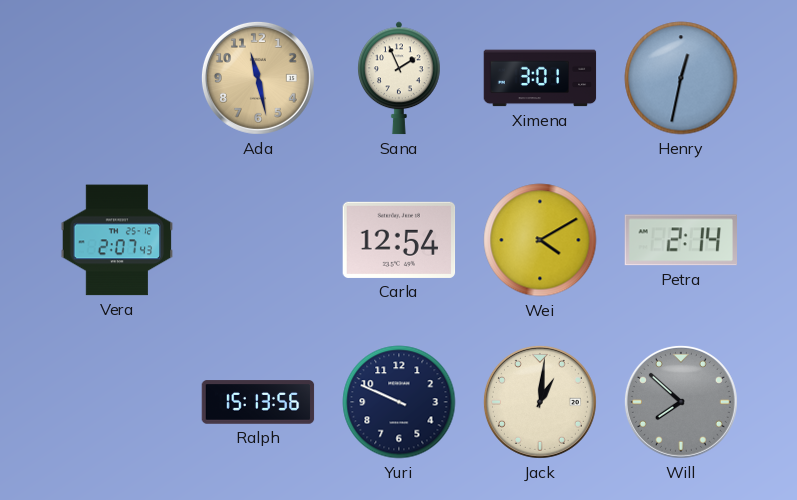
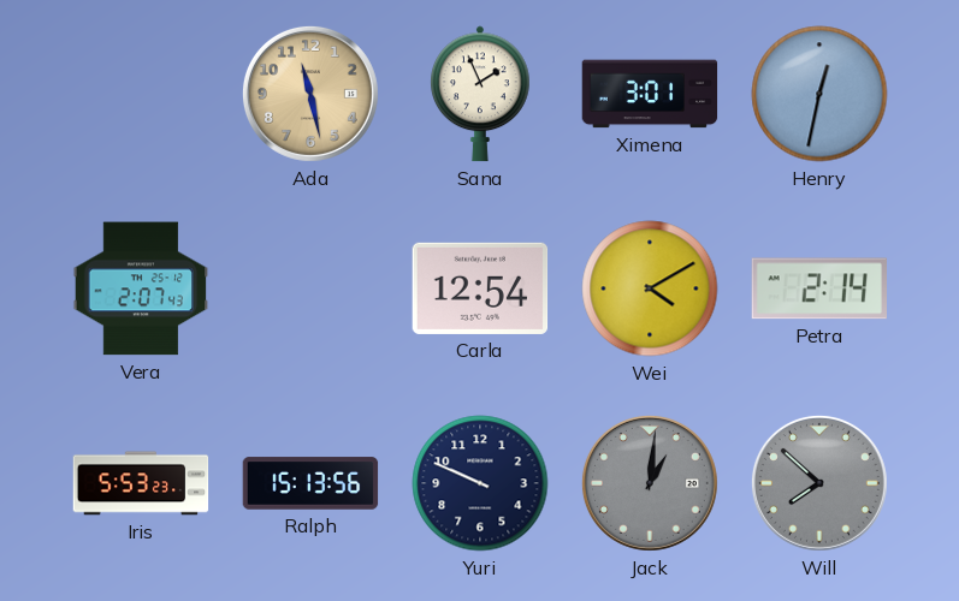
Iris: none -> 5:53 (141, 483)
Jack dial: cream -> grey (650, 483)
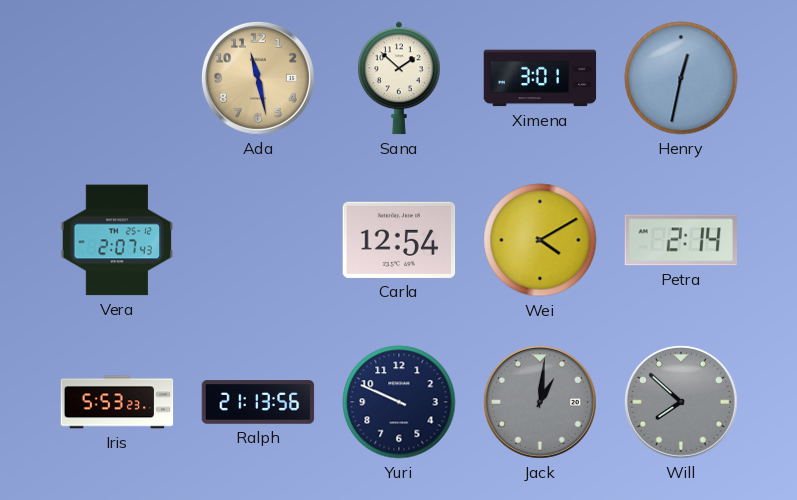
Sana: 1:56 -> 1:52 (400, 78)
Ralph: 15:13 -> 21:13 (258, 402)
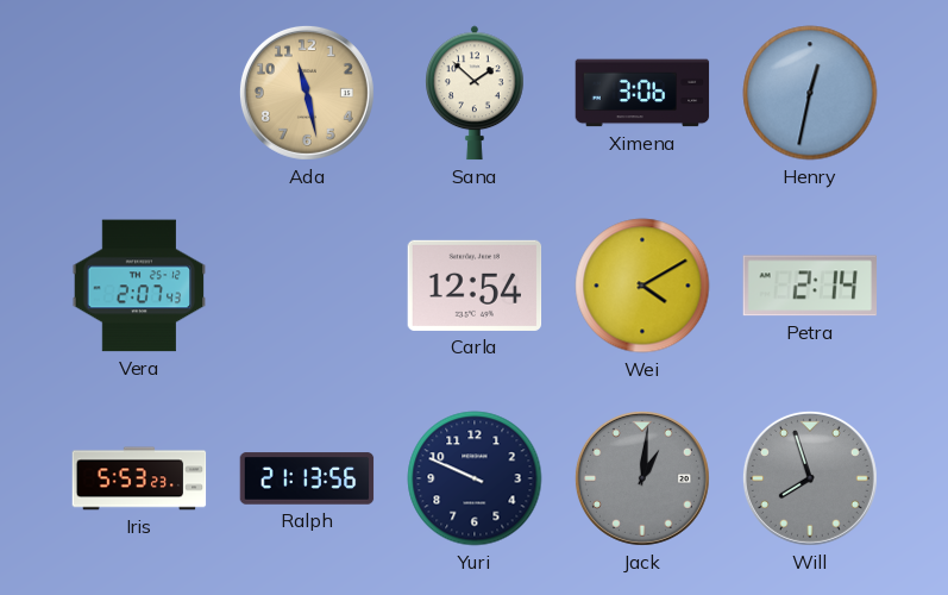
Ximena: 3:01 -> 3:06 (642, 93)
Will: 7:52 -> 7:57 (810, 478)
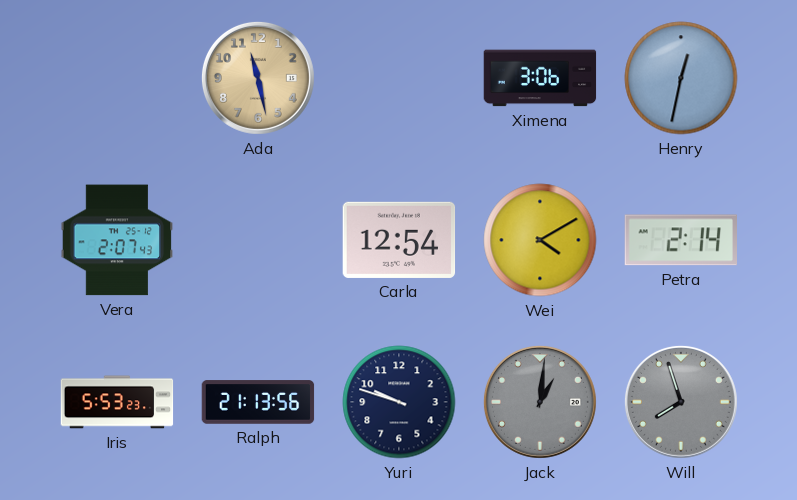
Sana: 1:52 -> none (476, 93)
Yuri: 9:49 -> 9:48 (399, 402)
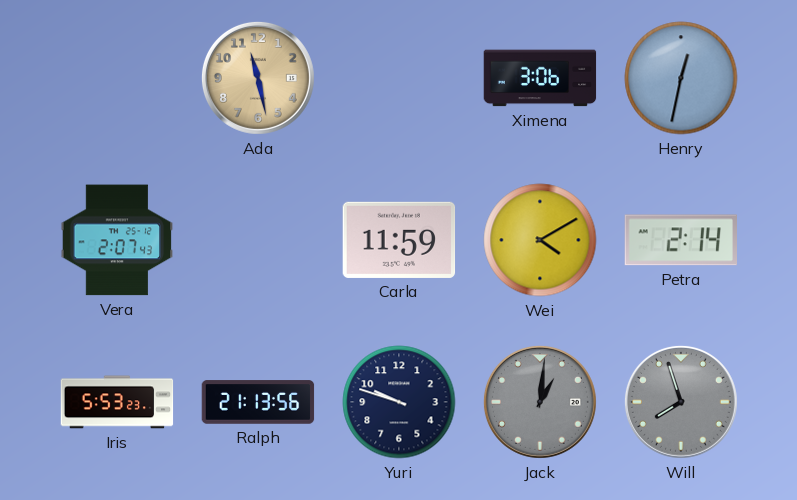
Carla: 12:54 -> 11:59 (399, 240)
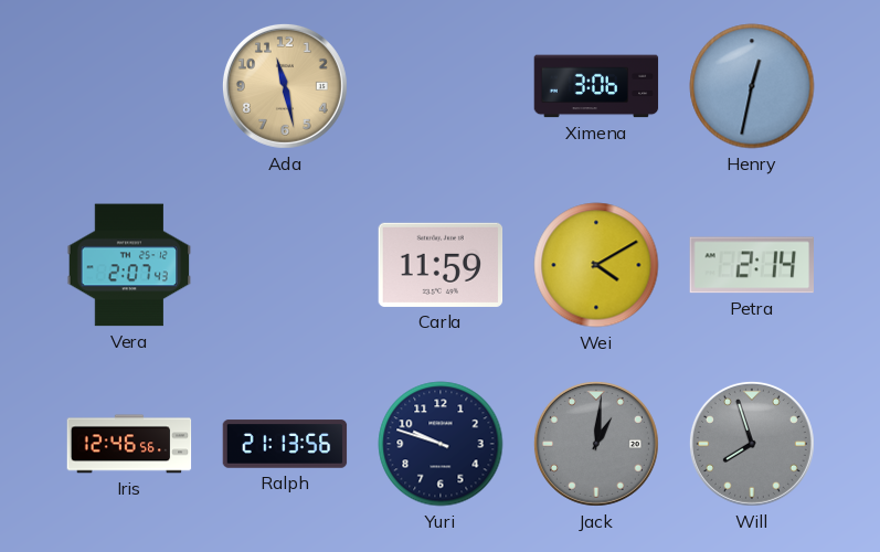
Iris: 5:53 -> 12:46 (129, 444)
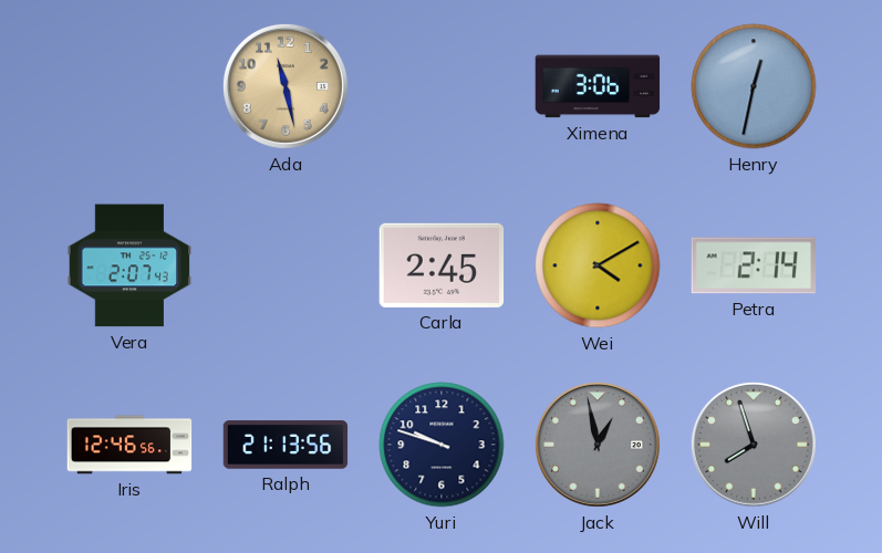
Carla: 11:59 -> 2:45 (442, 265)
Jack: 1:01 -> 12:58 (598, 445)
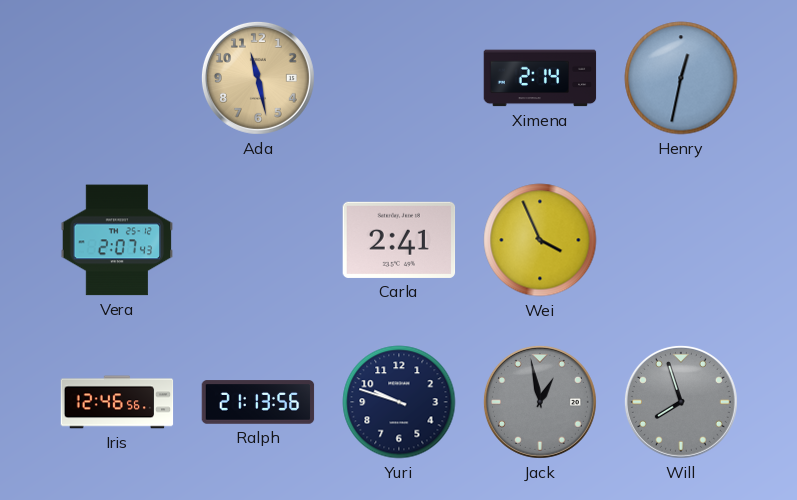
Ximena: 3:06 -> 2:14 (540, 78)
Carla: 2:45 -> 2:41 (399, 240)
Wei: 4:10 -> 3:56 (540, 240)
Petra: 2:14 -> none (753, 265)
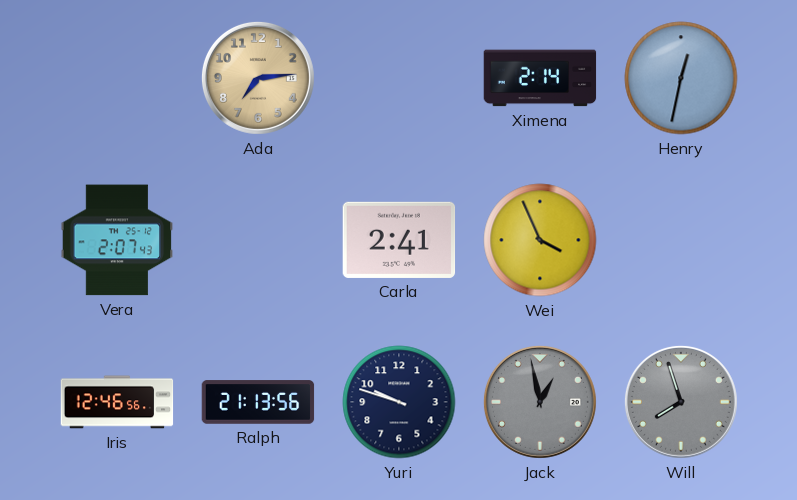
Ada: 11:28 -> 7:14 (258, 78)
